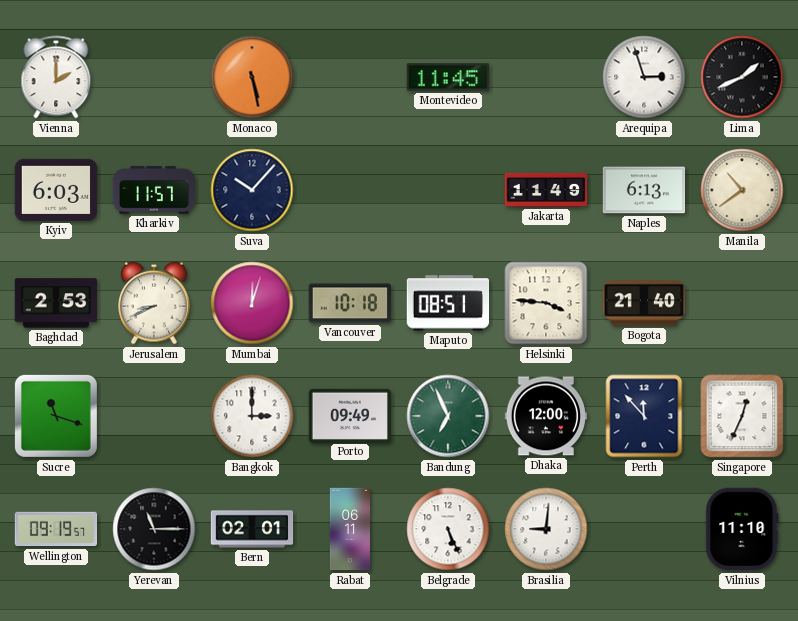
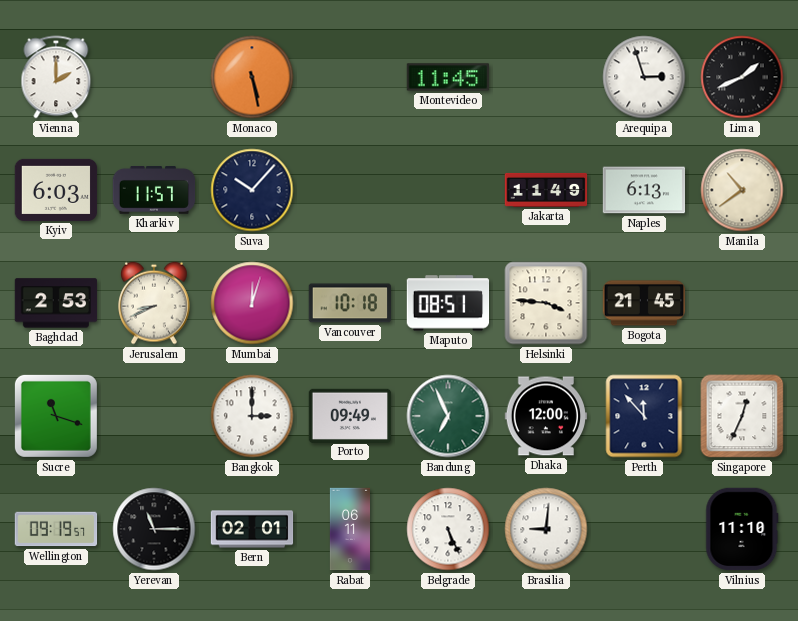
Bogota: 21:40 -> 21:45 (644, 303)
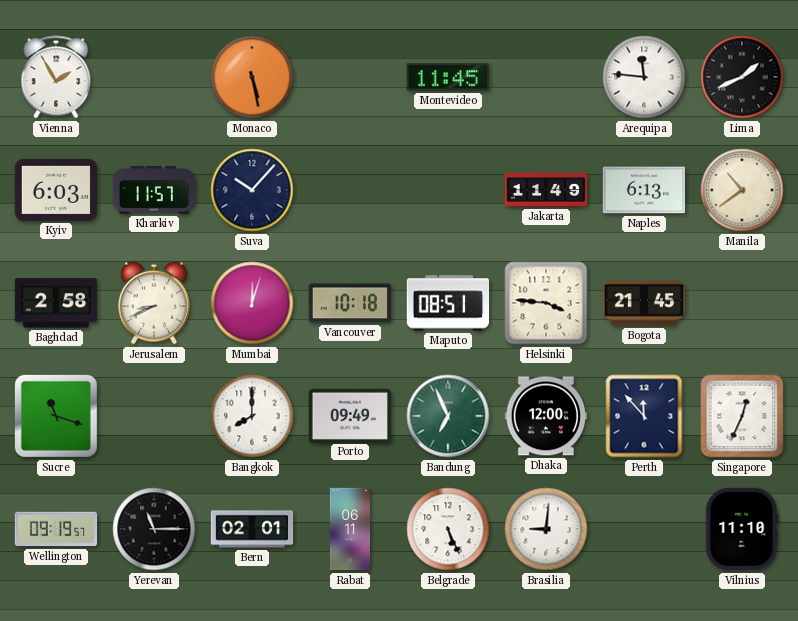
Vienna: 2:00 -> 1:55 (56, 77)
Arequipa: 2:57 -> 11:46 (644, 77)
Baghdad: 2:53 -> 2:58 (56, 303)
Bangkok: 3:00 -> 8:00 (252, 416)
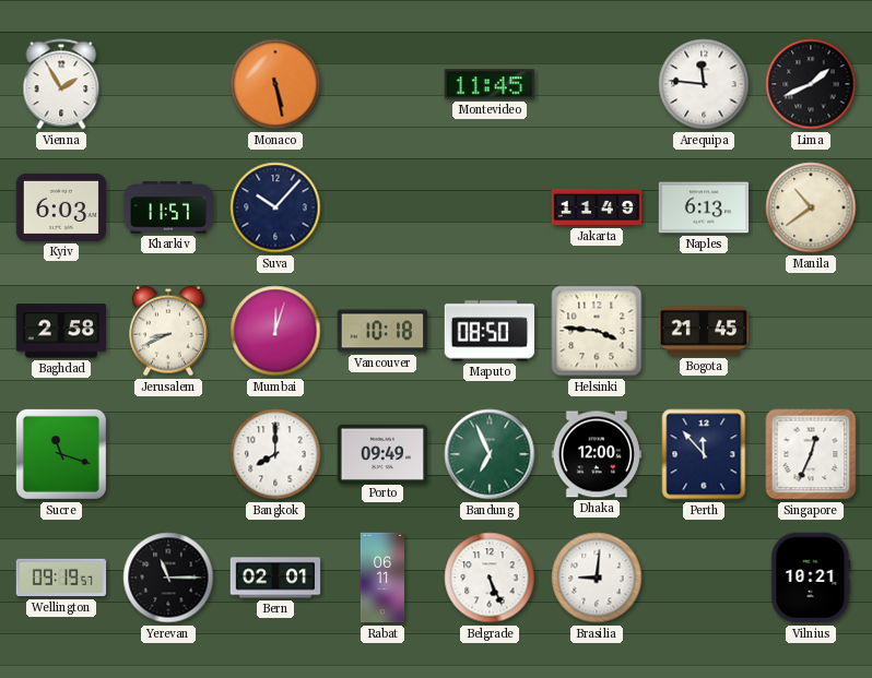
Maputo: 08:51 -> 08:50 (490, 331)
Vilnius: 11:10 -> 10:21 (811, 578)
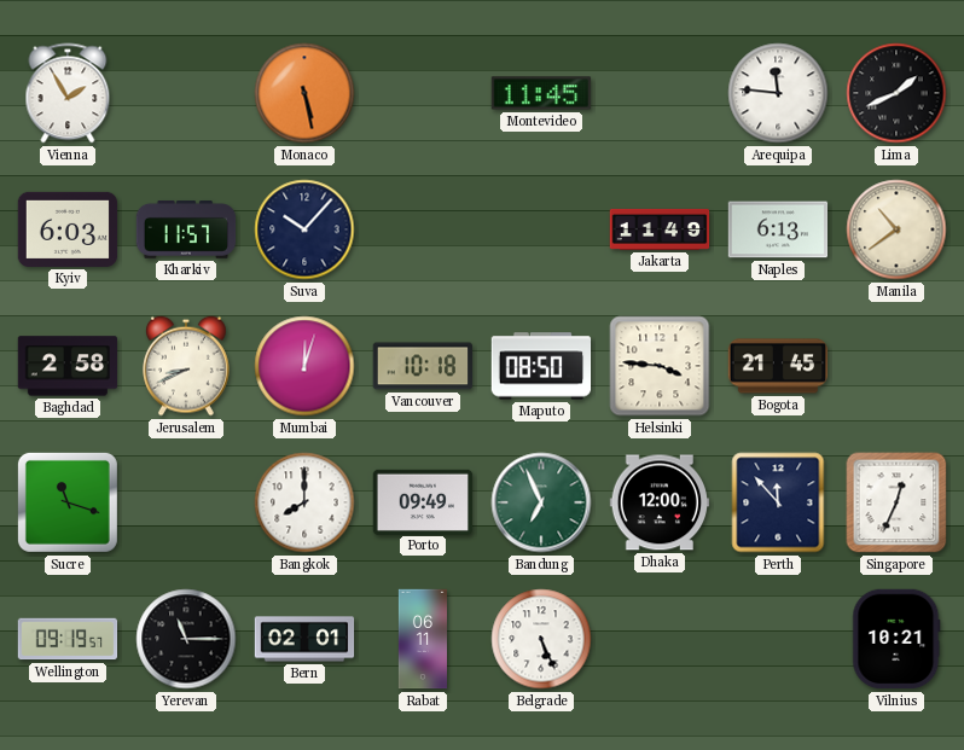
Brasilia: 9:01 -> none (597, 578)
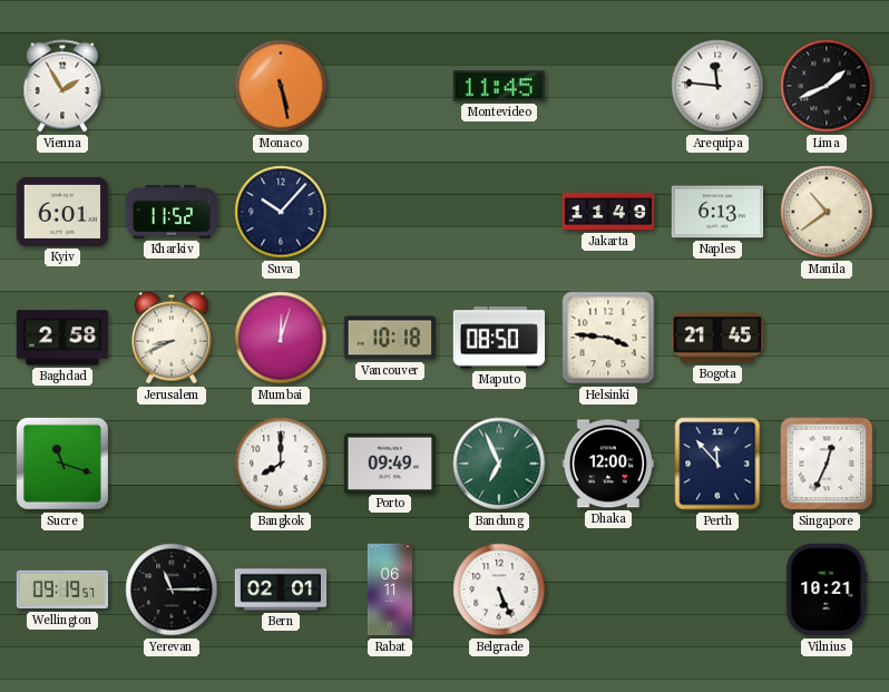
Kyiv: 6:03 -> 6:01 (62, 212)
Kharkiv: 11:57 -> 11:52 (172, 213)
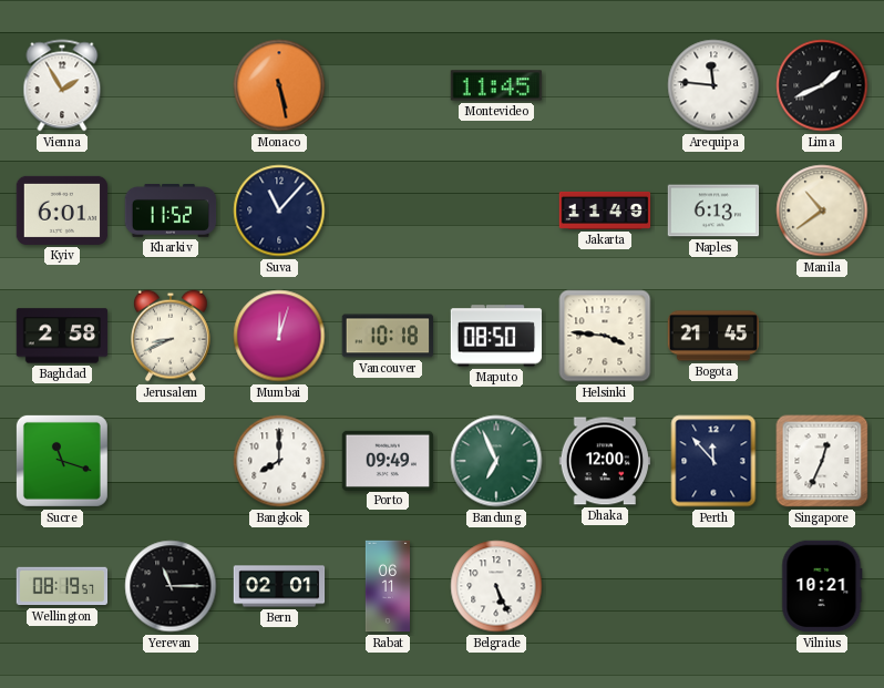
Suva: 10:07 -> 11:07 (279, 210)
Wellington: 09:19 -> 08:19 (62, 586)
